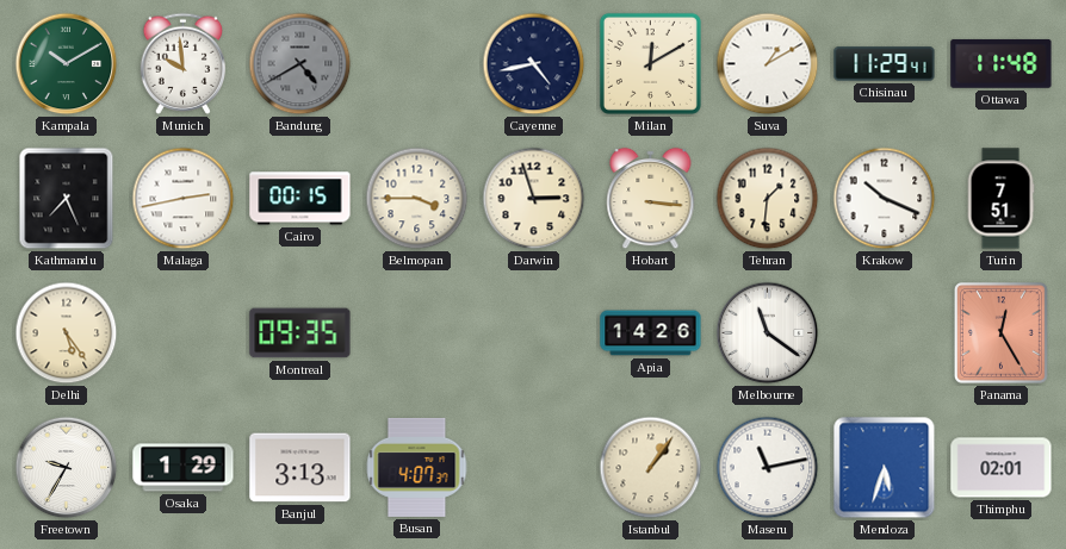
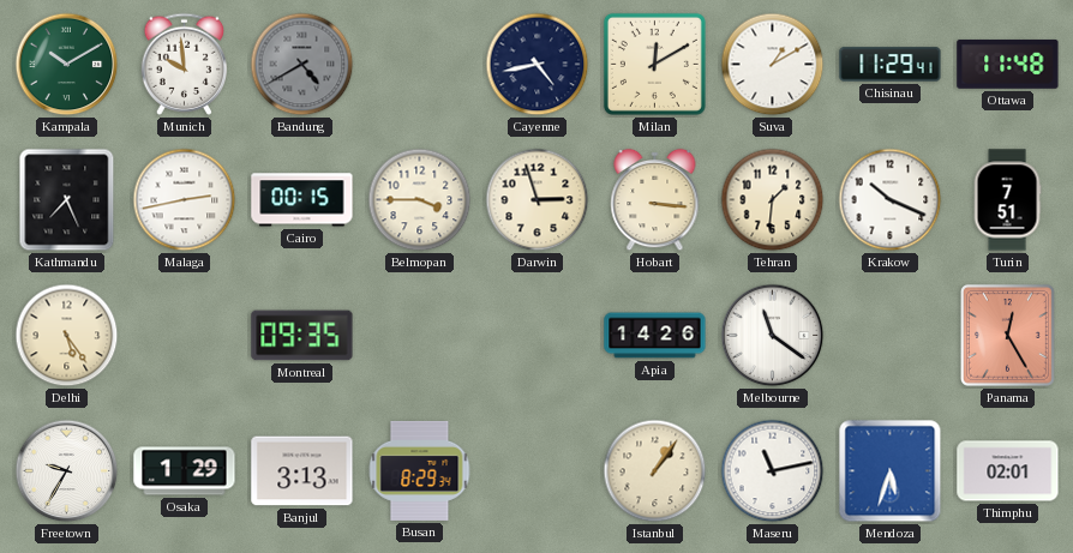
Busan: 4:07 -> 8:29 (420, 470)
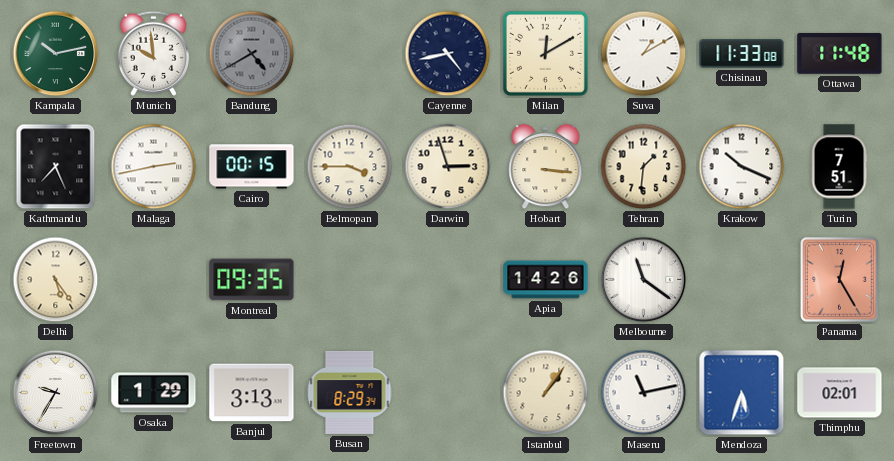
Kampala: 10:10 -> 10:13 (56, 54)
Chisinau: 11:29 -> 11:33 (742, 54)
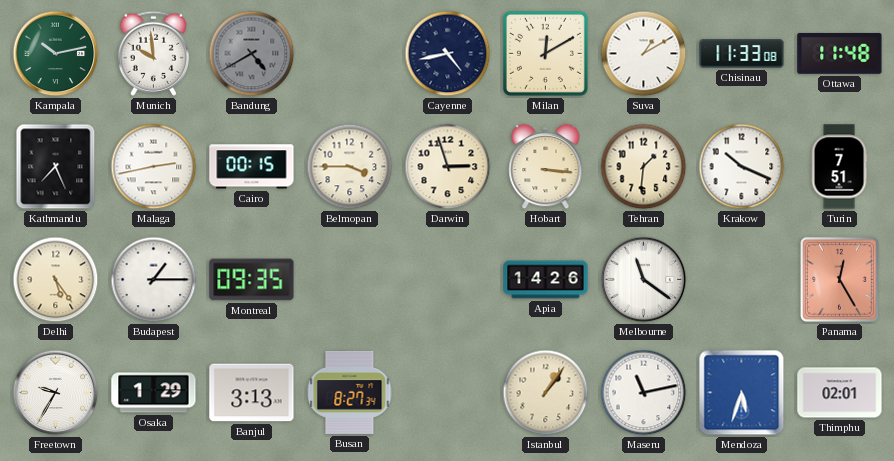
Budapest: none -> 1:15 (154, 280)
Busan: 8:29 -> 8:27 (350, 392)
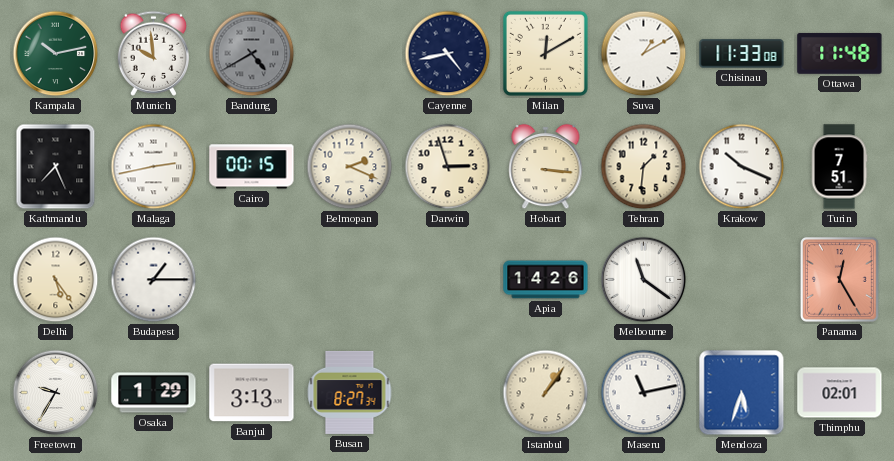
Belmopan: 3:45 -> 2:19 (350, 167)
Montreal: 09:35 -> none (252, 280)
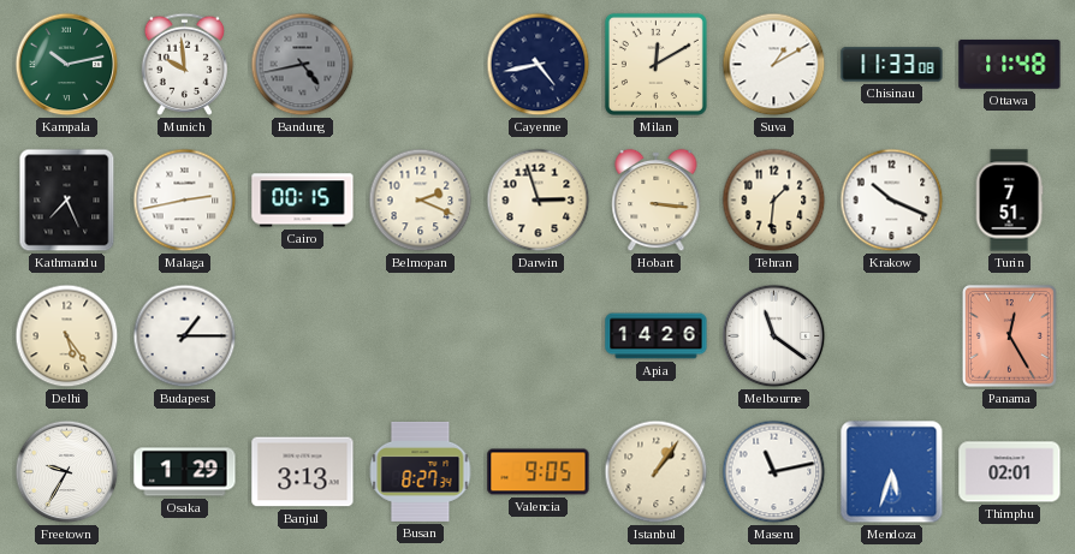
Bandung: 4:40 -> 4:43 (303, 65)
Valencia: none -> 9:05 (539, 472)
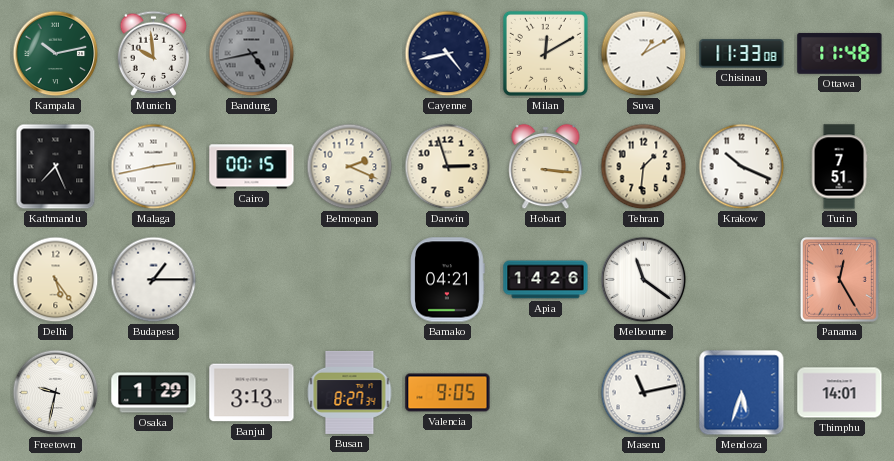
Bamako: none -> 04:21 (448, 280)
Freetown: 9:35 -> 9:32 (56, 393)
Istanbul: 1:06 -> none (657, 472)
Thimphu: 02:01 -> 14:01 (840, 393)
